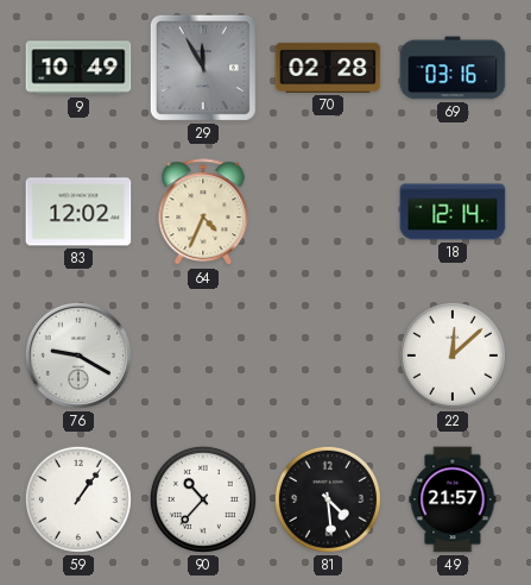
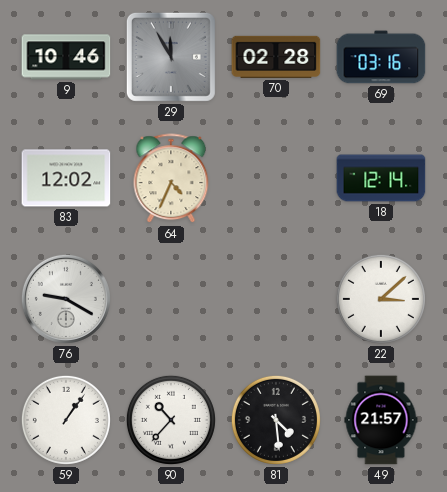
9: 10:49 -> 10:46 (66, 57)
22: 12:08 -> 3:08 (381, 299)
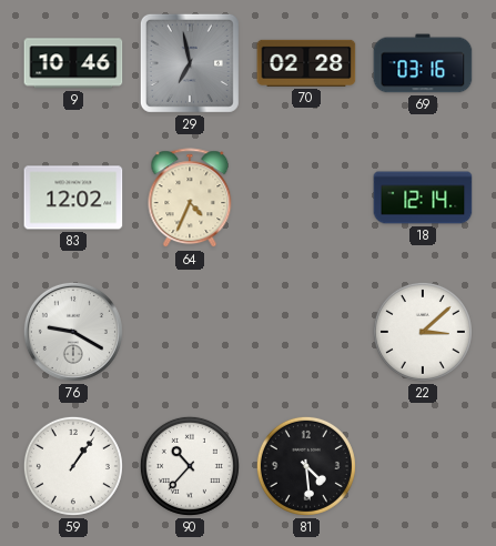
29: 11:55 -> 6:58 (190, 63)
49: 21:57 -> none (381, 420)
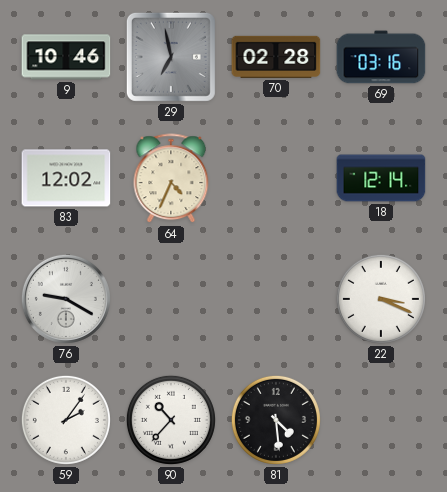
22: 3:08 -> 3:19 (381, 299)
59: 1:06 -> 2:06 (66, 420)
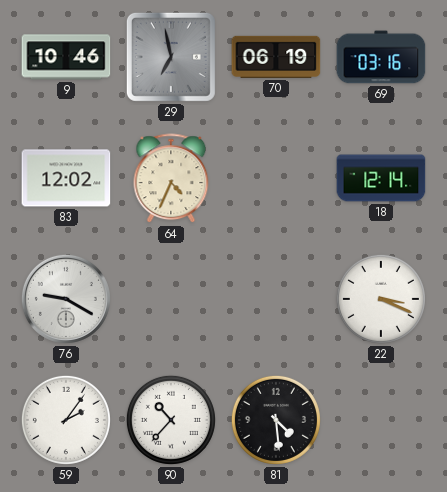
70: 02:28 -> 06:19 (276, 57)
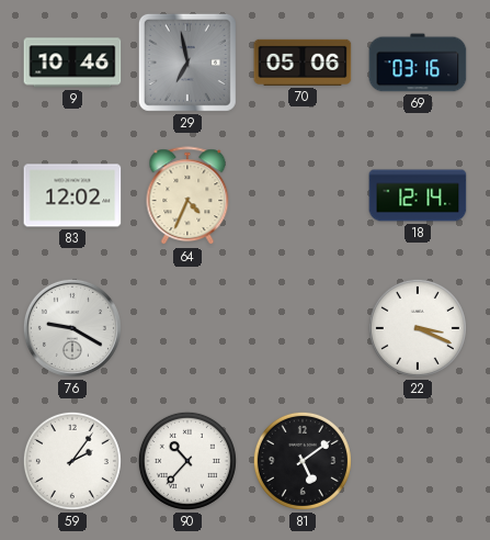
70: 06:19 -> 05:06 (303, 63)
81: 4:29 -> 5:09 (303, 461)
